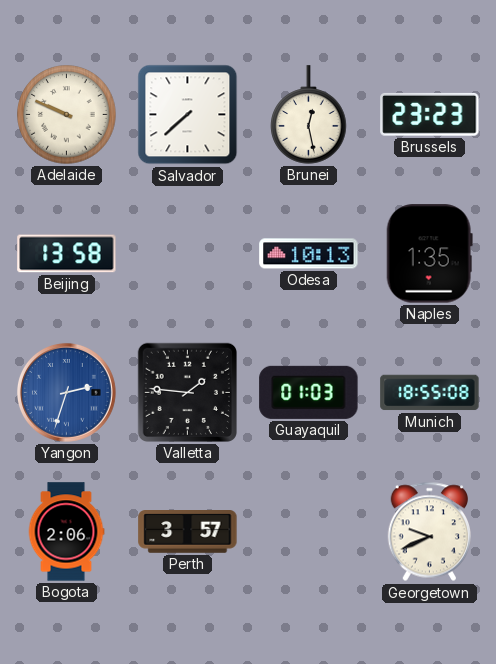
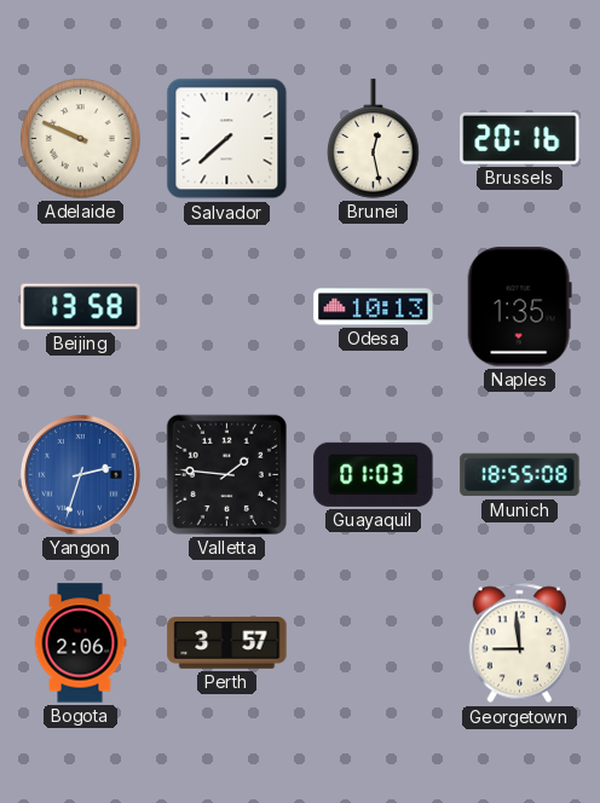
Brussels: 23:23 -> 20:16 (520, 138)
Georgetown: 9:41 -> 8:59 (520, 643)
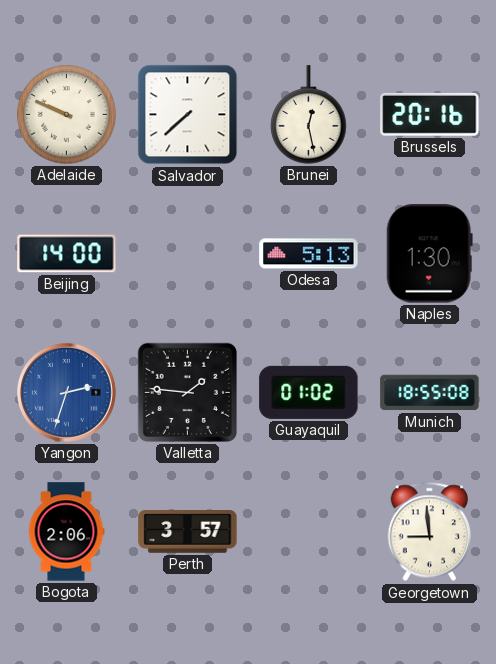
Beijing: 13:58 -> 14:00 (67, 254)
Odesa: 10:13 -> 5:13 (309, 254)
Naples: 1:35 -> 1:30 (429, 254)
Guayaquil: 01:03 -> 01:02 (309, 392)
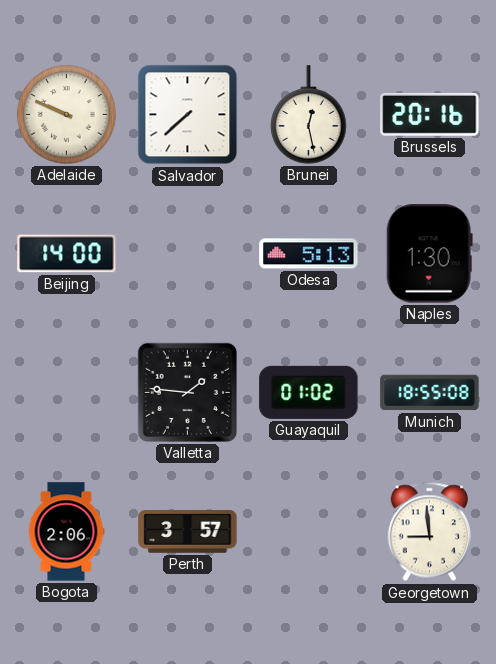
Yangon: 2:33 -> none (67, 393)
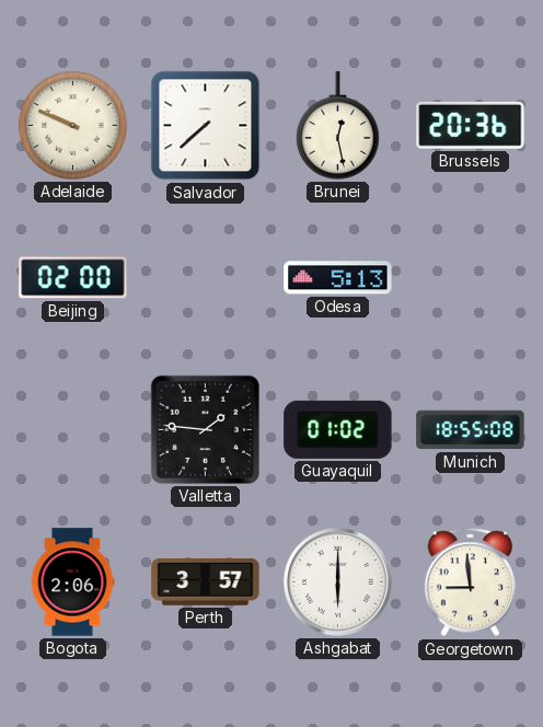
Brussels: 20:16 -> 20:36 (471, 125)
Beijing: 14:00 -> 02:00 (73, 278)
Naples: 1:30 -> none (429, 254)
Ashgabat: none -> 6:00 (338, 582)
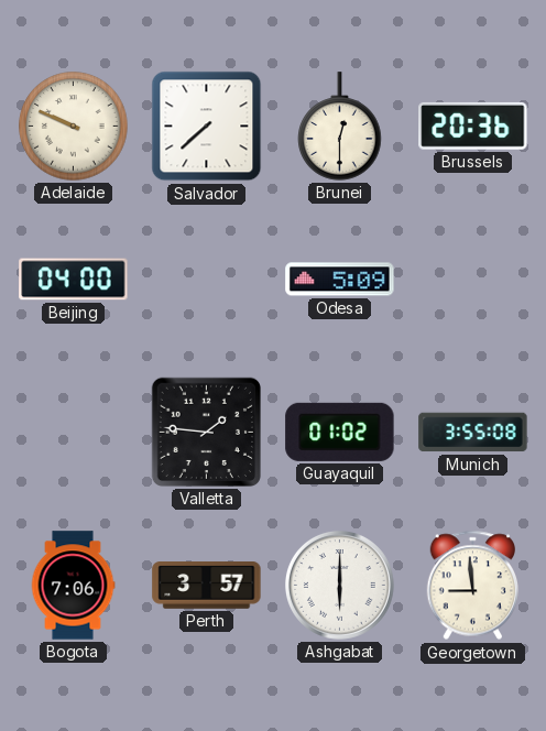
Brunei: 12:28 -> 12:30 (340, 127)
Beijing: 02:00 -> 04:00 (74, 280)
Odesa: 5:13 -> 5:09 (340, 280)
Munich: 18:55 -> 3:55 (473, 433)
Bogota: 2:06 -> 7:06 (73, 586)
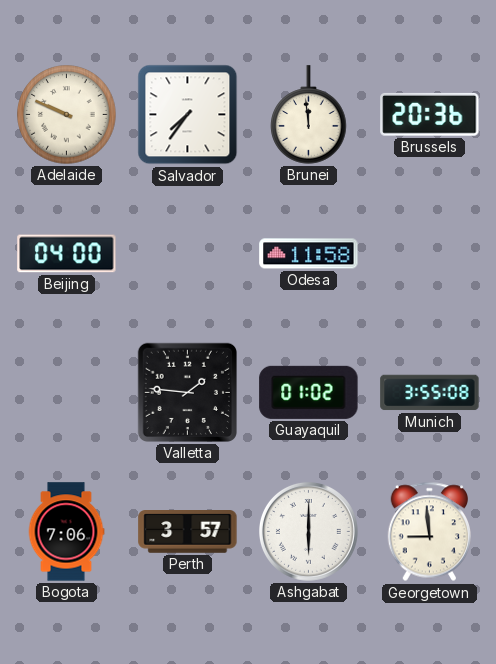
Salvador: 7:38 -> 7:36 (188, 115)
Brunei: 12:30 -> 11:59 (309, 115)
Odesa: 5:09 -> 11:58 (309, 254)
